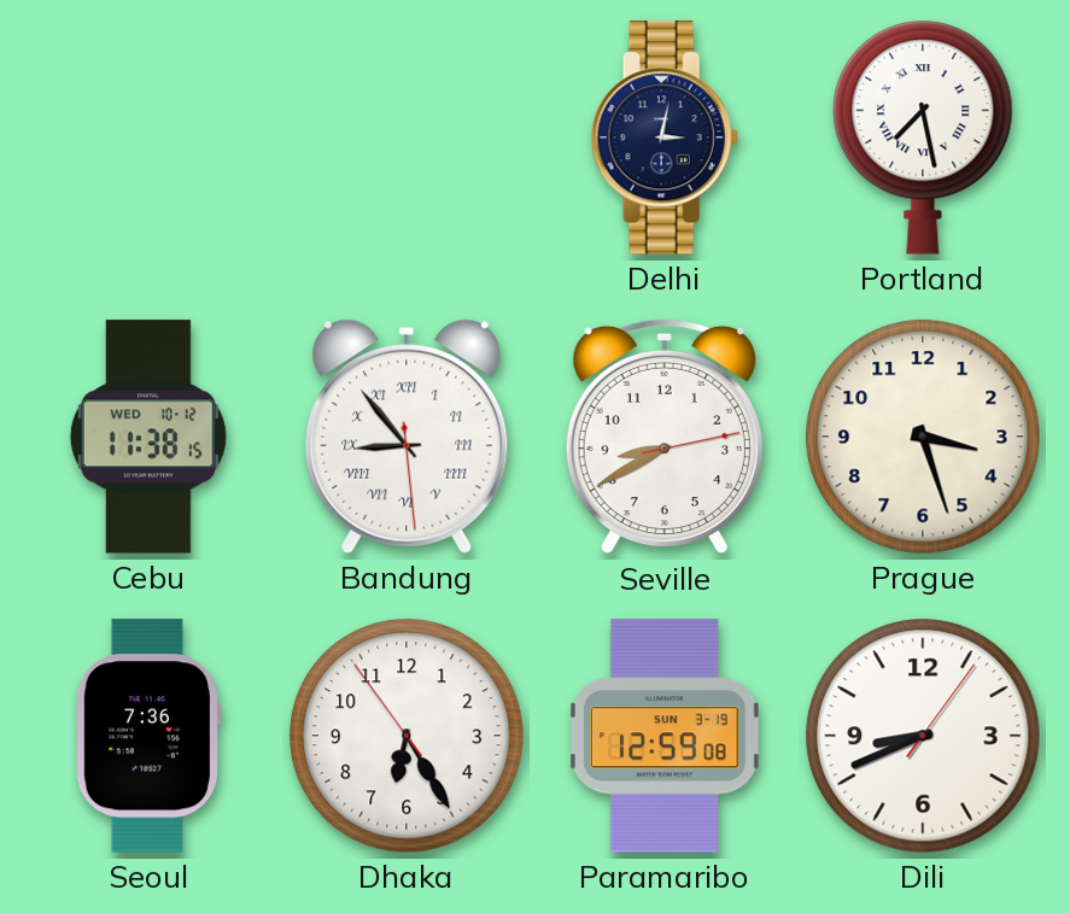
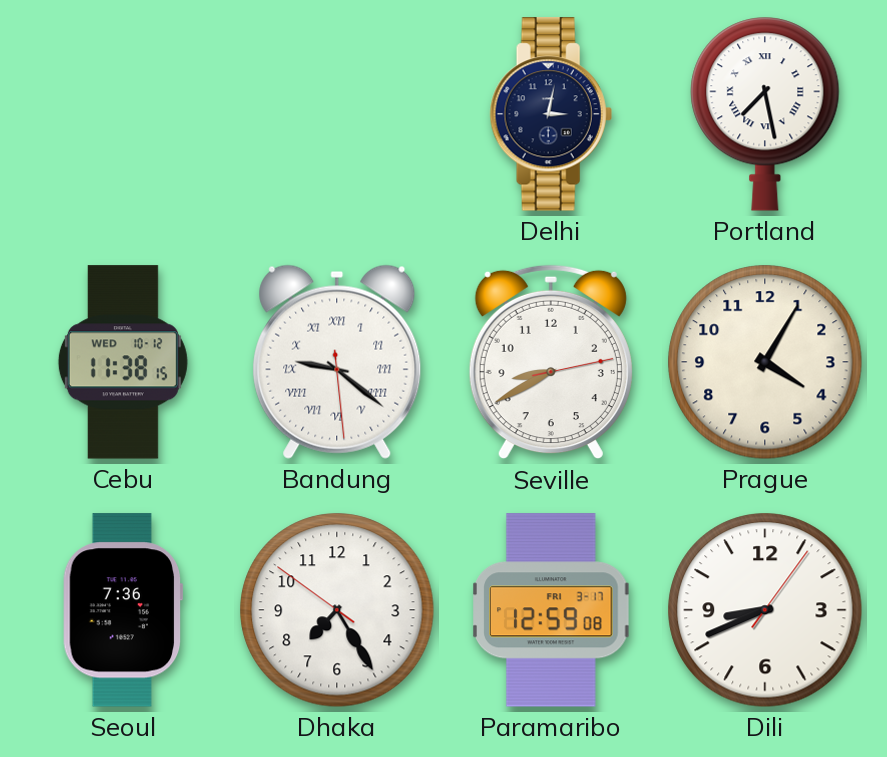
Bandung: 8:53 -> 9:21 (337, 362)
Prague: 3:27 -> 4:05 (765, 362)
Dhaka: 6:24 -> 7:24 (337, 610)
Paramaribo date: SUN 3-19 -> FRI 3-17 (552, 610)
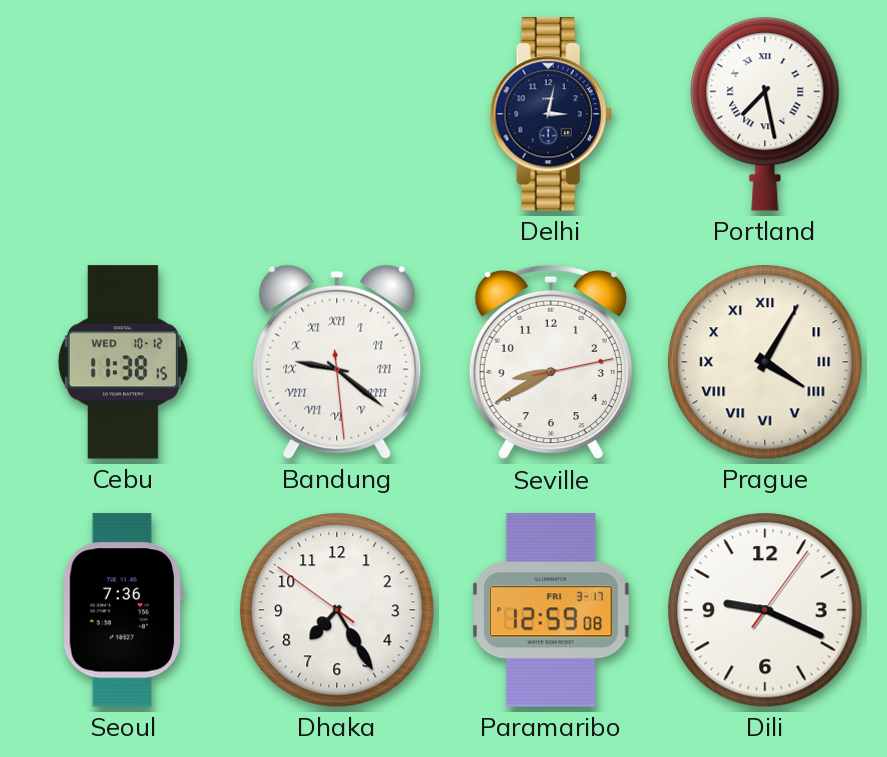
Prague numerals: Arabic -> Roman (765, 362)
Dili: 8:41 -> 9:19 (765, 610)
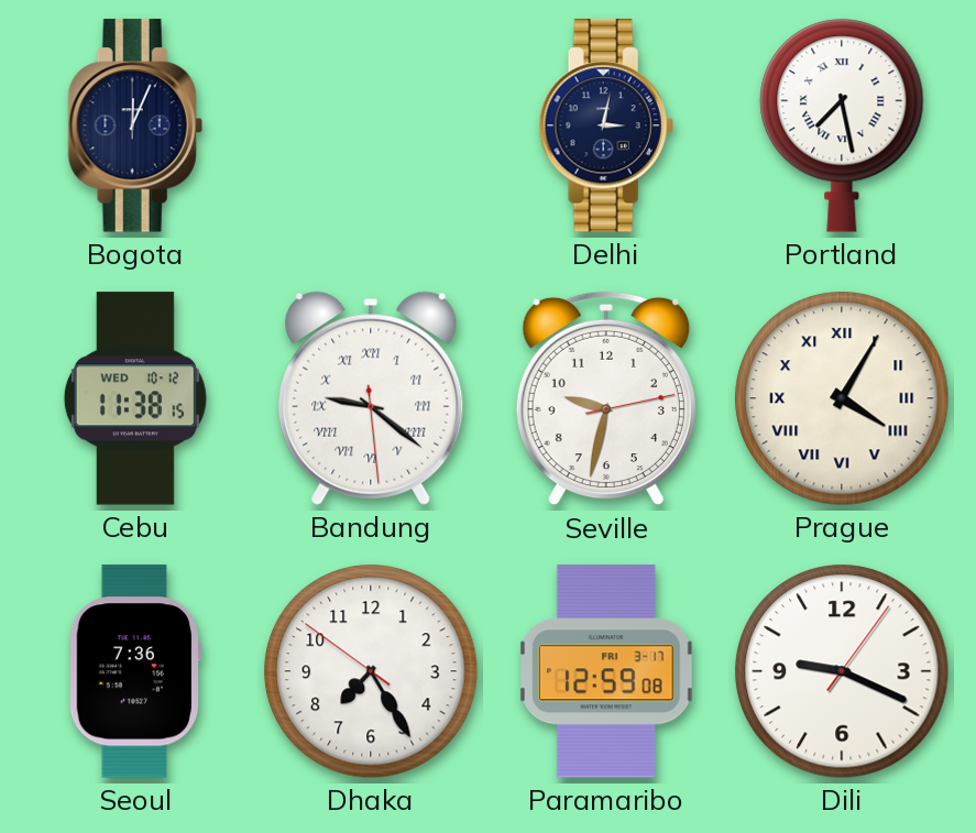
Bogota: none -> 12:04 (135, 125)
Seville: 8:40 -> 9:32 (606, 398)
